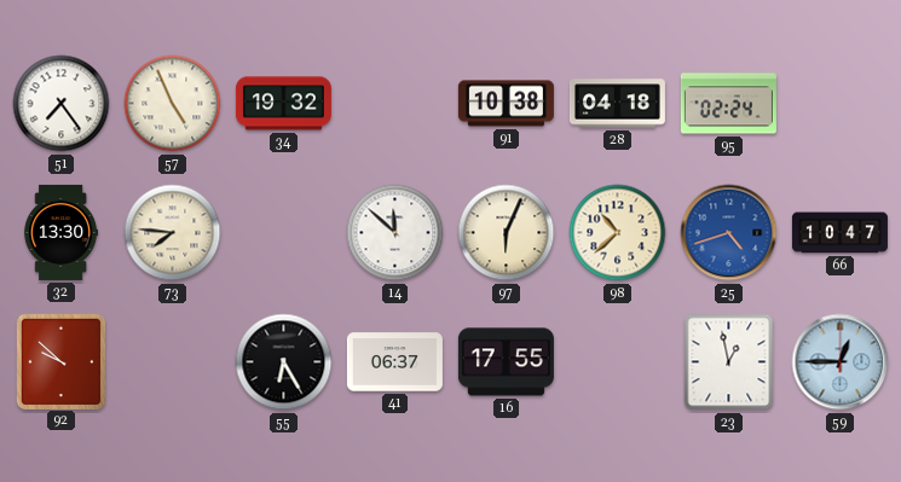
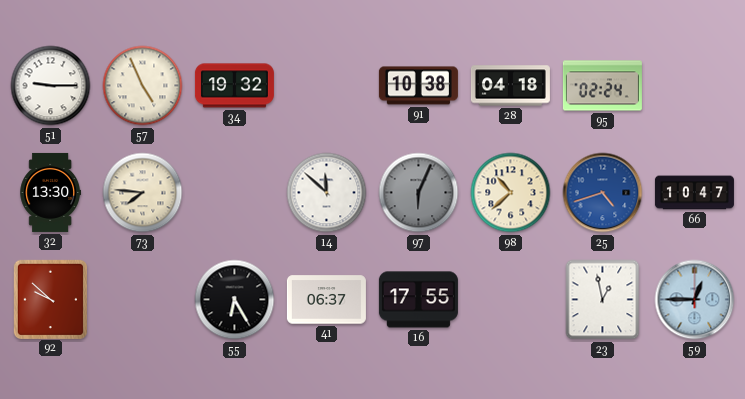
51: 7:24 -> 9:15 (51, 86)
97 dial: cream -> grey (419, 193)
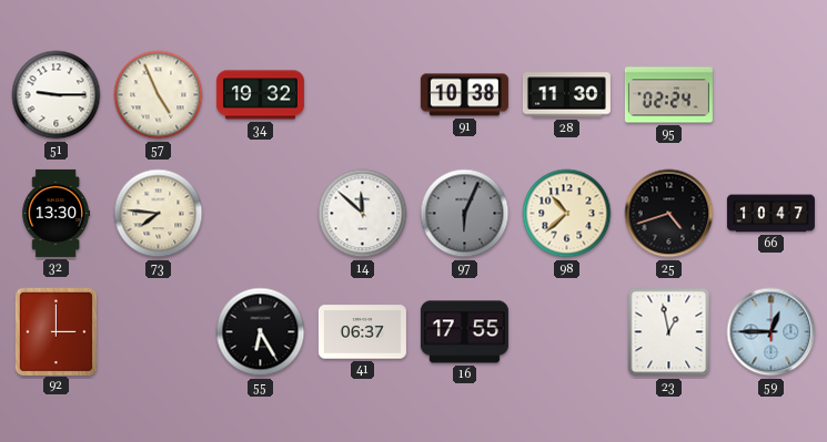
28: 04:18 -> 11:30 (566, 95)
25 dial: blue -> black (669, 214)
92: 9:52 -> 3:00 (56, 331)
